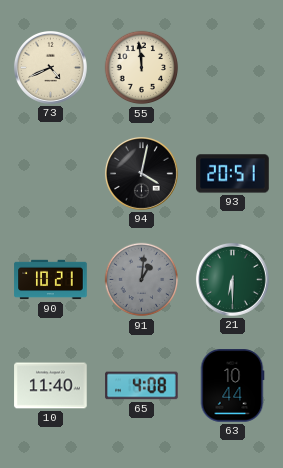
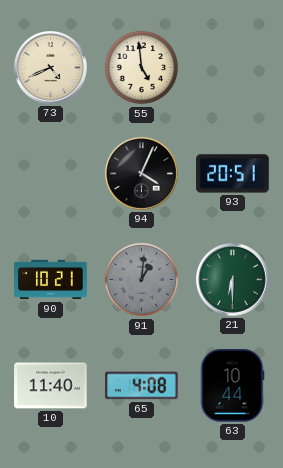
55: 11:59 -> 4:59 (142, 68)
94: 4:02 -> 4:04 (142, 174)
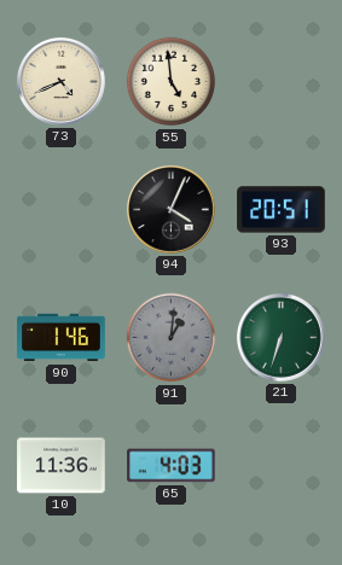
90: 10:21 -> 1:46 (62, 338)
21: 6:30 -> 6:33 (282, 338)
10: 11:40 -> 11:36 (62, 466)
65: 4:08 -> 4:03 (172, 466)
63: 10:44 -> none (232, 386)
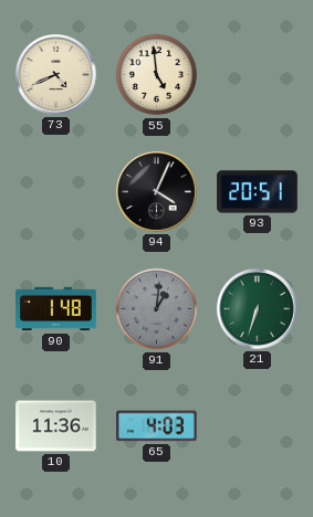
90: 1:46 -> 1:48 (56, 309)
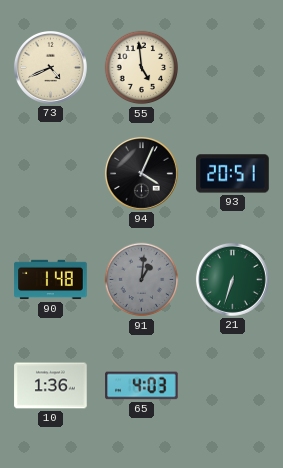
10: 11:36 -> 1:36 (51, 386)
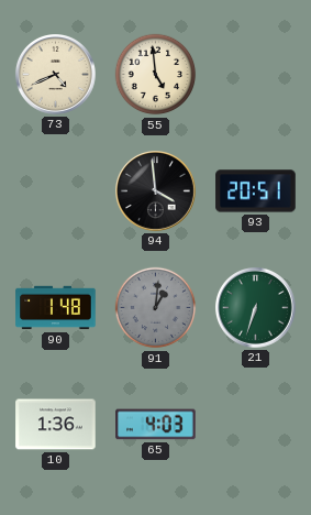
94: 4:04 -> 3:59 (156, 191)
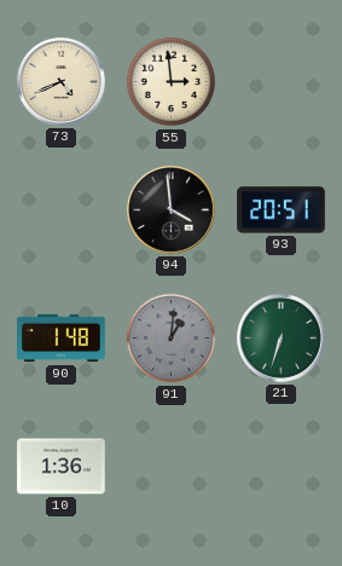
55: 4:59 -> 2:59 (172, 82)
65: 4:03 -> none (156, 425)
